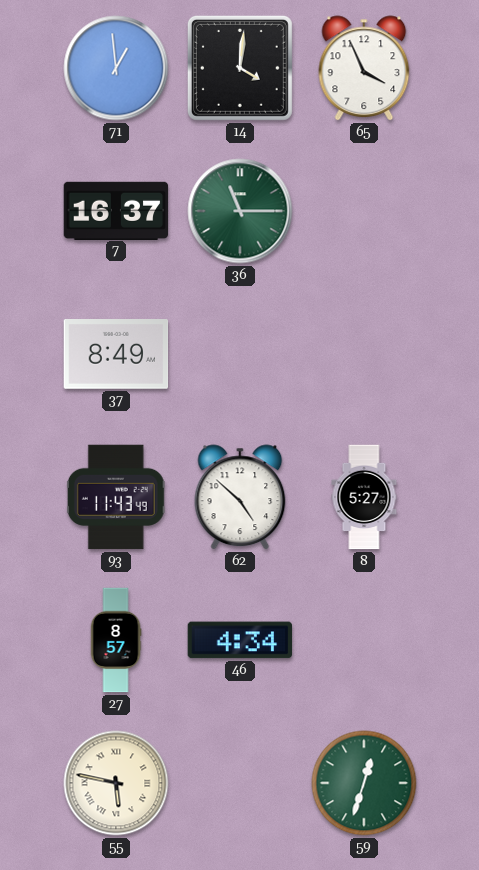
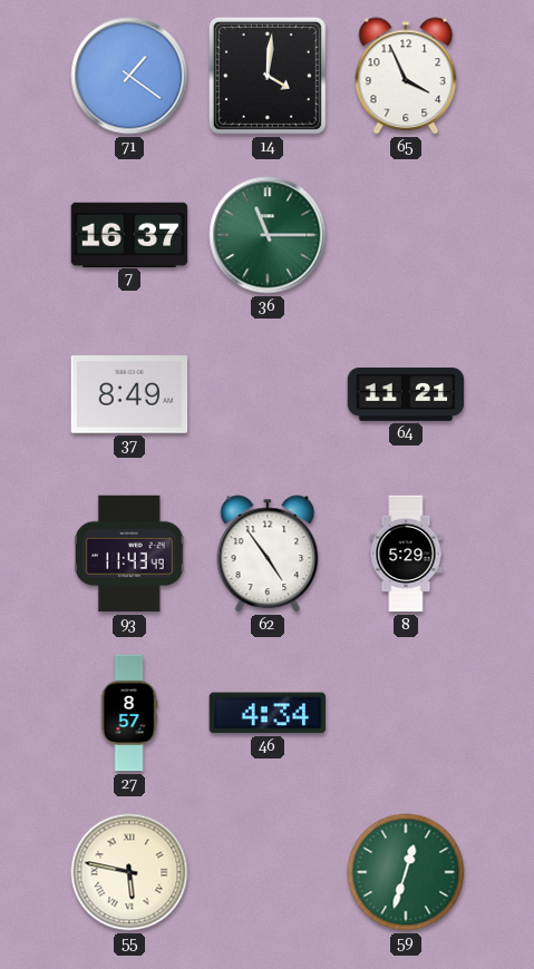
71: 12:59 -> 1:21 (129, 76)
64: none -> 11:21 (406, 395)
62: 4:52 -> 4:54 (268, 554)
8: 5:27 -> 5:29 (406, 554)
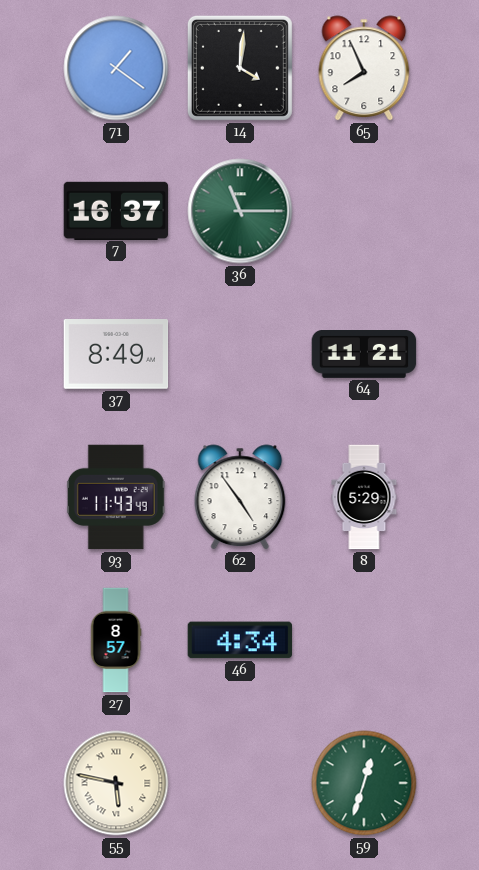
65: 3:56 -> 7:56 (364, 68)
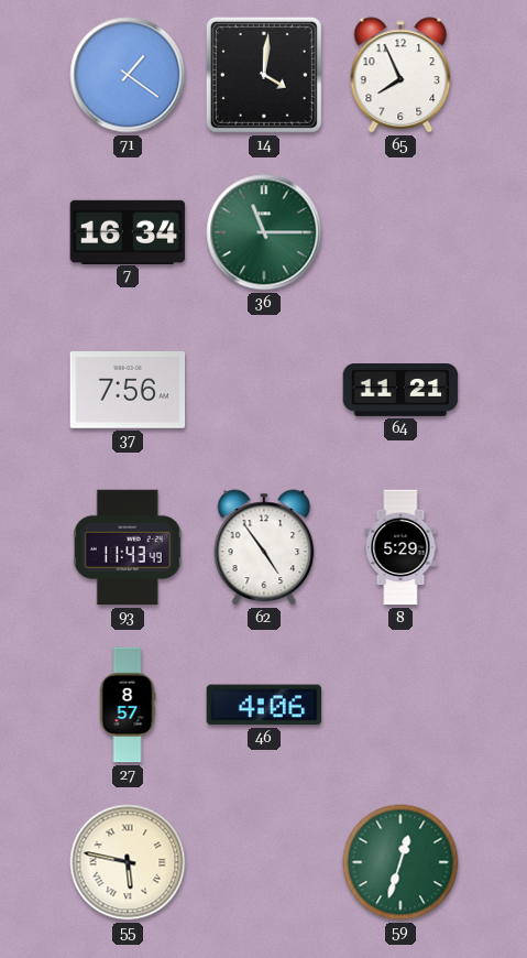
7: 16:37 -> 16:34 (128, 231)
37: 8:49 -> 7:56 (128, 391)
46: 4:34 -> 4:06 (264, 705)
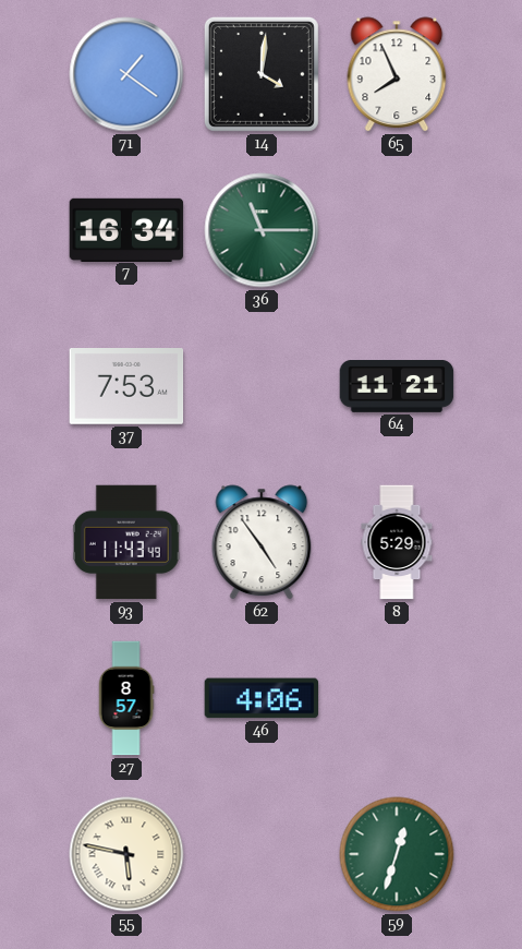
37: 7:56 -> 7:53 (126, 387)
